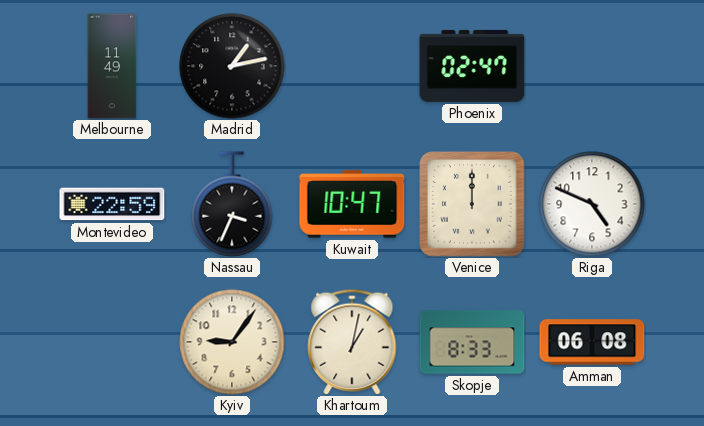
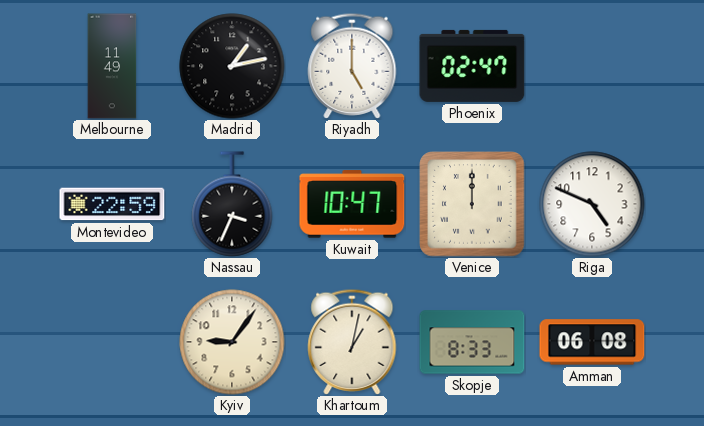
Riyadh: none -> 5:00 (352, 66)
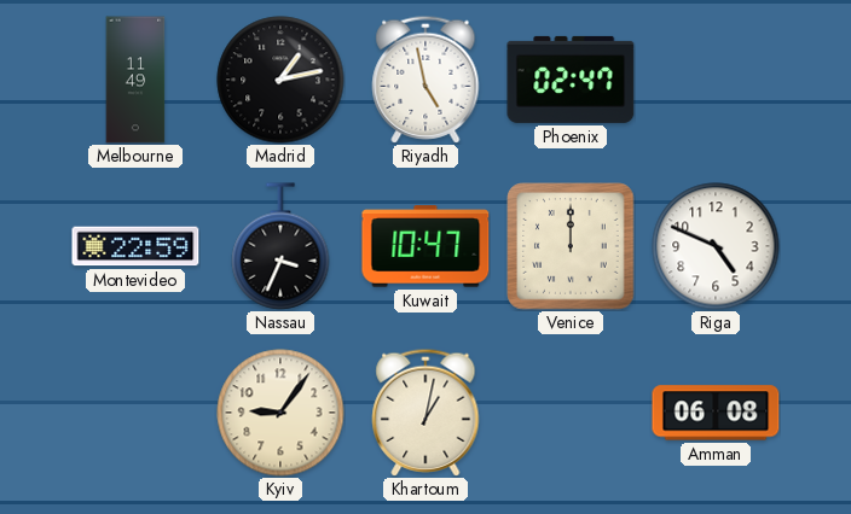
Riyadh: 5:00 -> 4:58 (425, 80)
Skopje: 8:33 -> none (472, 342)
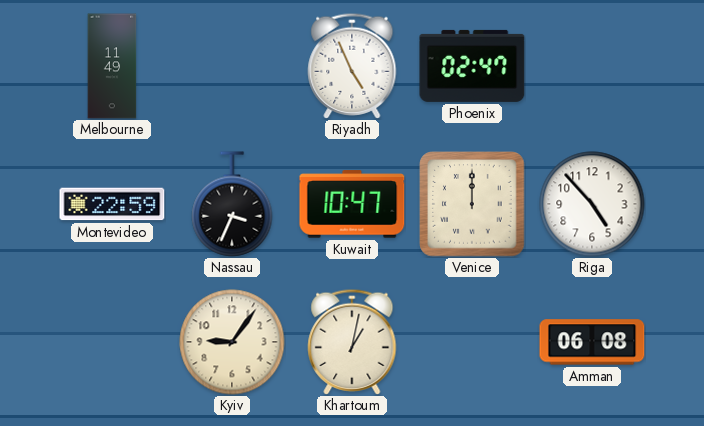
Madrid: 1:13 -> none (280, 80)
Riyadh: 4:58 -> 4:56 (352, 66)
Riga: 4:49 -> 4:53 (592, 204)
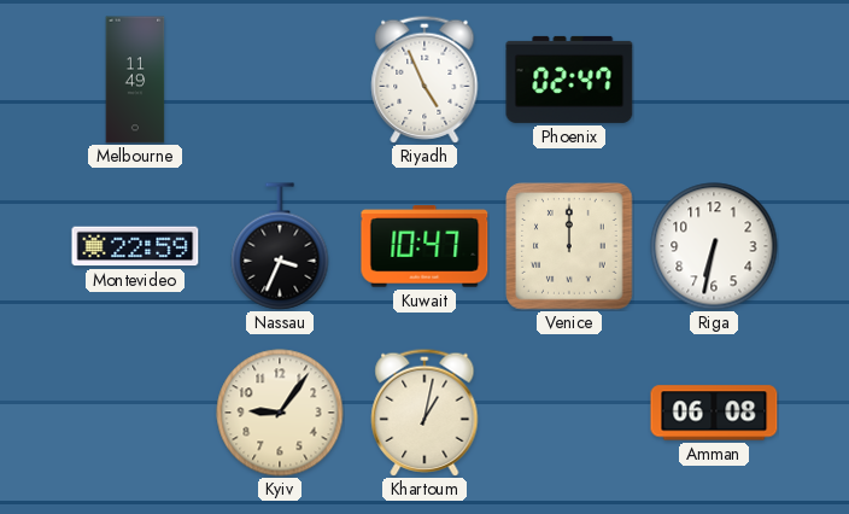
Riga: 4:53 -> 6:32 (714, 246)
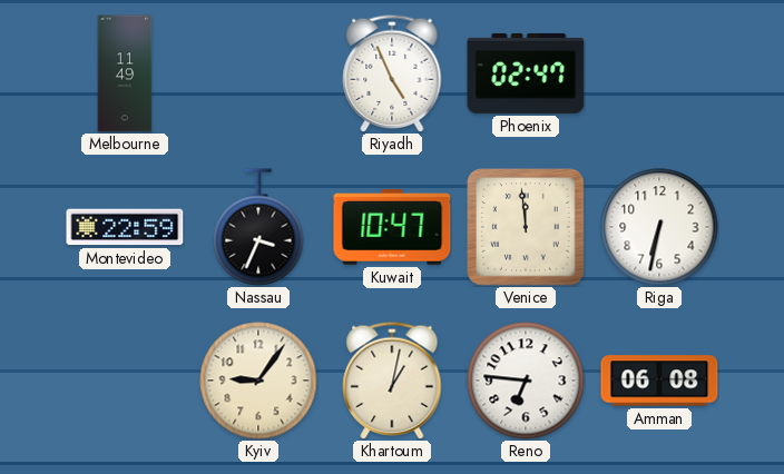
Venice: 12:00 -> 11:59 (526, 227)
Reno: none -> 6:46 (526, 381)
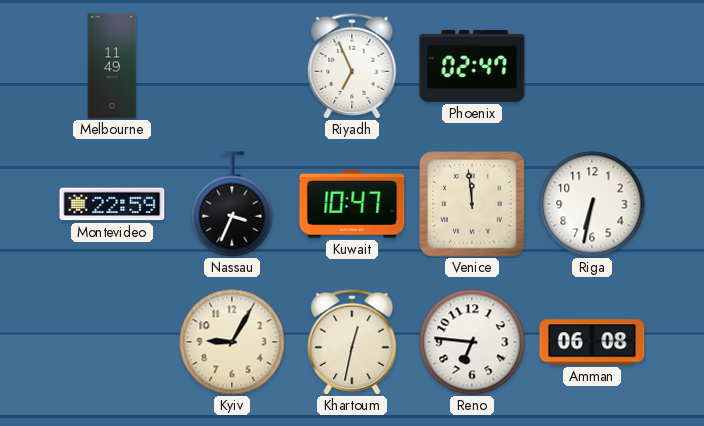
Riyadh: 4:56 -> 6:56 (352, 66)
Kyiv: 9:06 -> 9:05 (232, 342)
Khartoum: 1:02 -> 12:32 (352, 342)
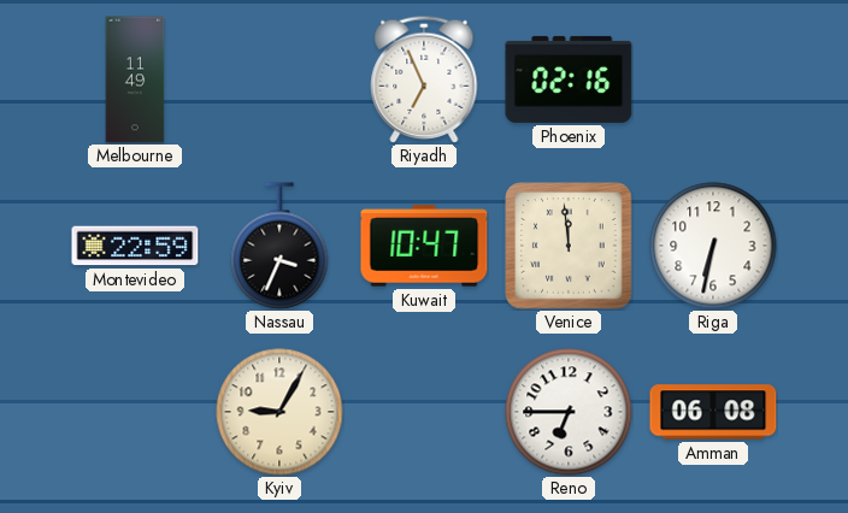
Phoenix: 02:47 -> 02:16 (569, 79)
Khartoum: 12:32 -> none (352, 342)
Reno: 6:46 -> 6:45 (569, 412)
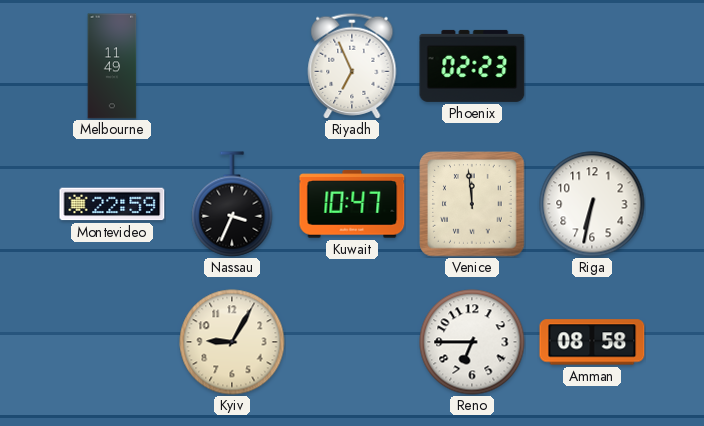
Phoenix: 02:16 -> 02:23 (472, 66)
Amman: 06:08 -> 08:58 (592, 342)
